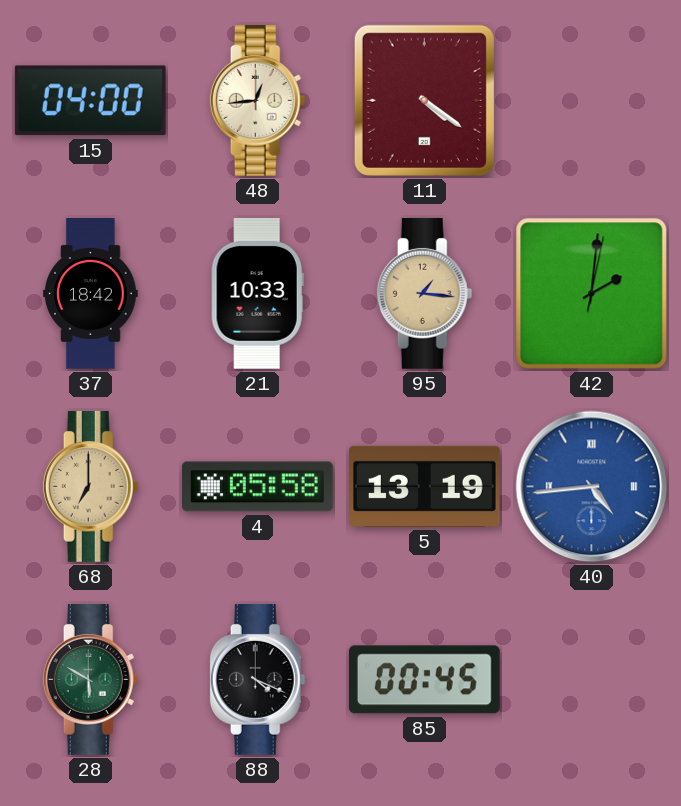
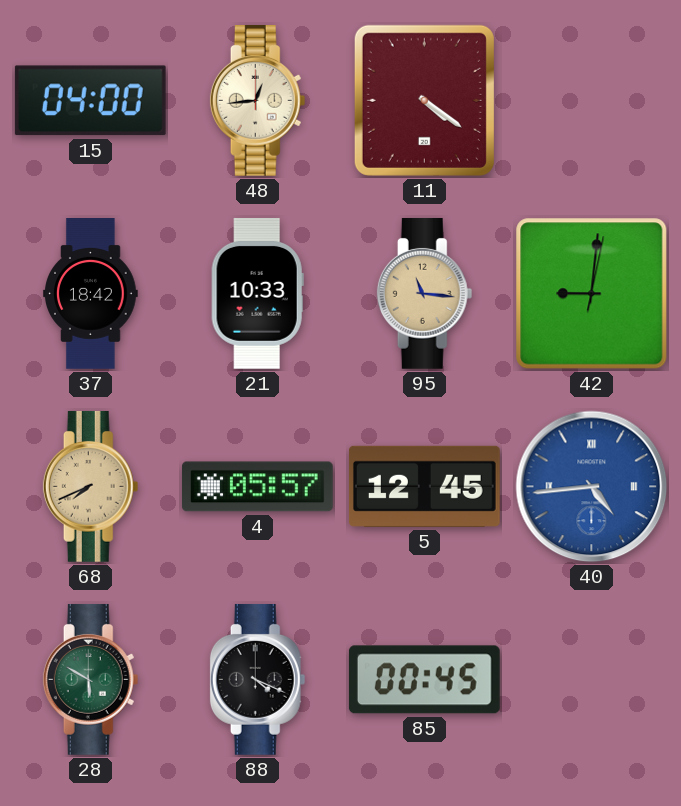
95: 1:16 -> 11:16 (425, 293)
42: 2:01 -> 9:01 (592, 294)
68: 7:00 -> 7:41 (91, 486)
4: 05:58 -> 05:57 (257, 487)
5: 13:19 -> 12:45 (424, 486)
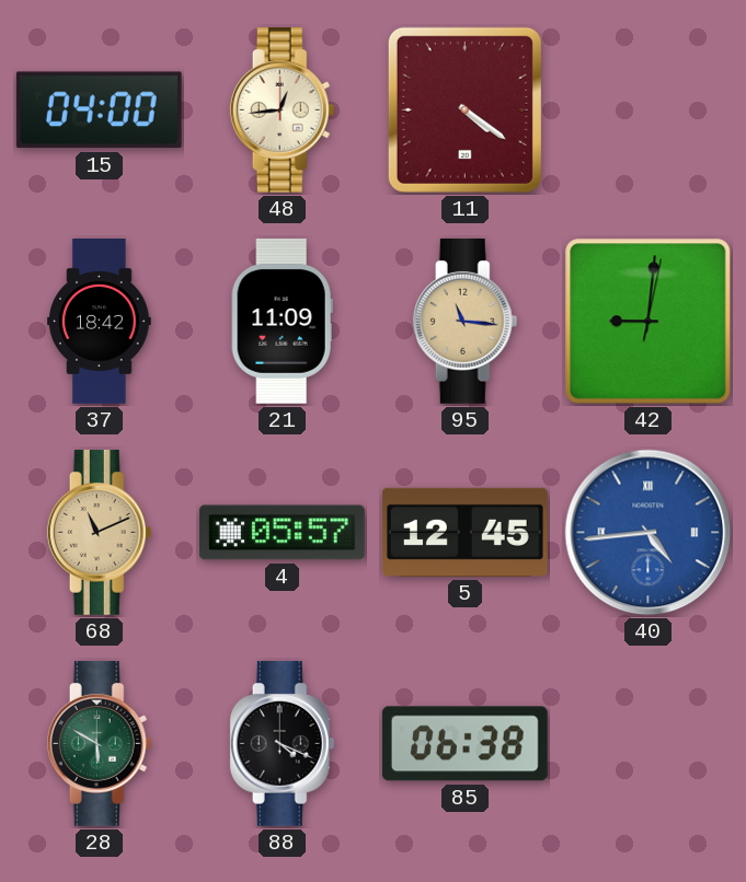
21: 10:33 -> 11:09 (282, 322)
68: 7:41 -> 11:11 (100, 532)
85: 00:45 -> 06:38 (464, 744)
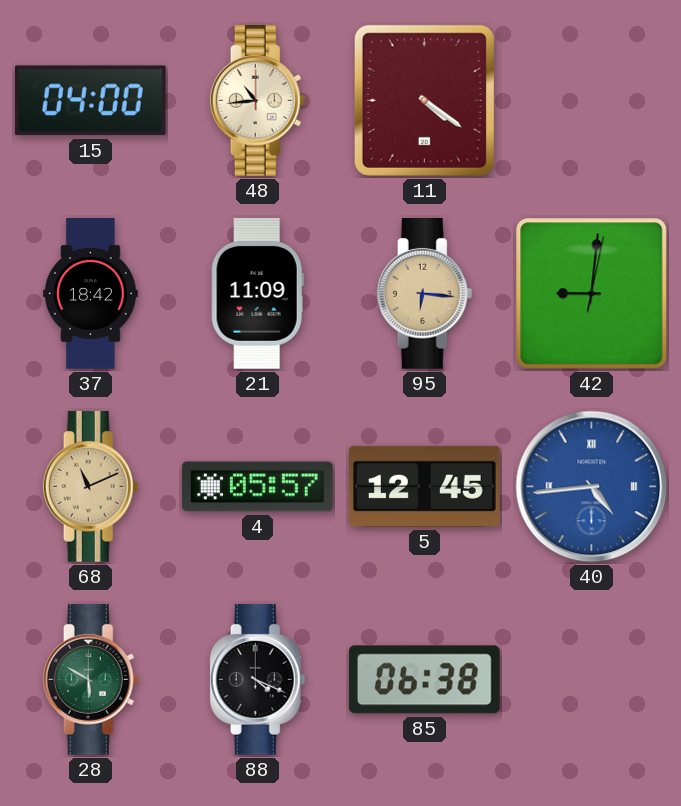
48: 12:44 -> 10:44 (258, 100)
95: 11:16 -> 6:16 (425, 293)
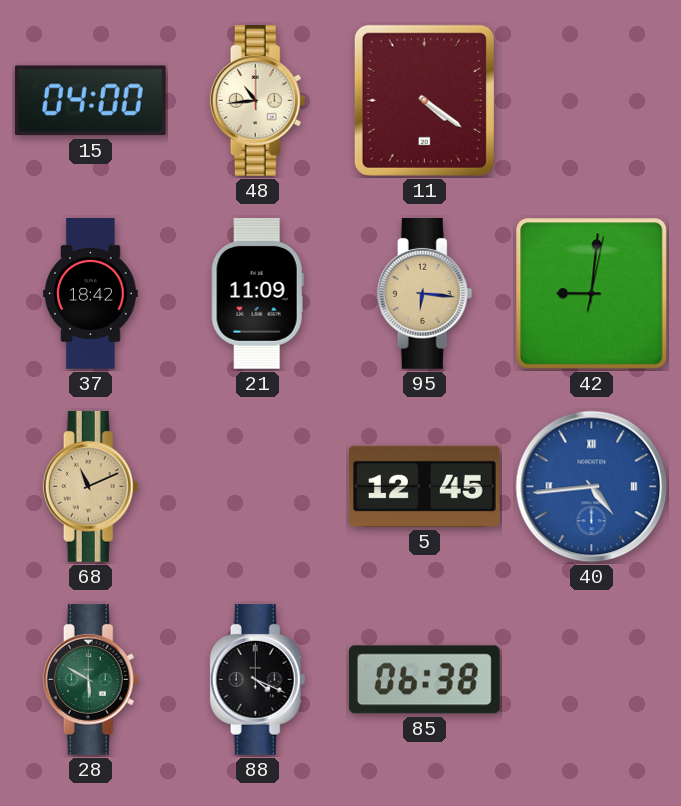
4: 05:57 -> none (257, 487)
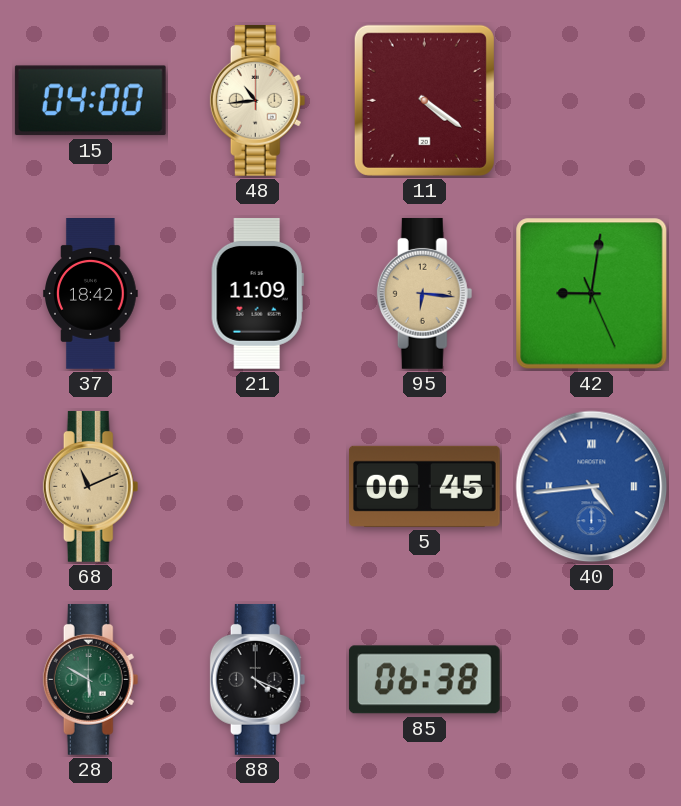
42: 9:01:02 -> 9:01:26 (592, 294)
5: 12:45 -> 00:45 (424, 486)
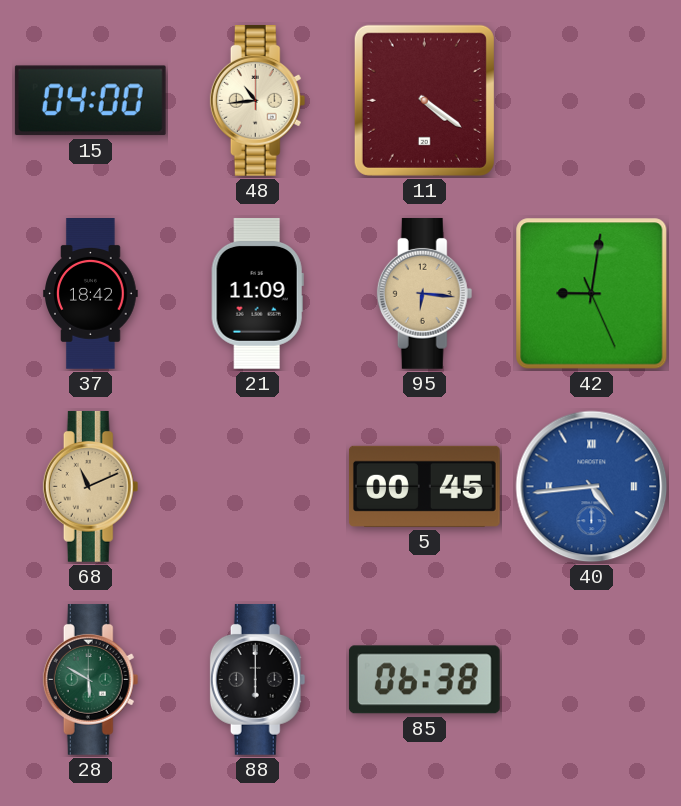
88: 4:19 -> 6:00 (258, 679)
